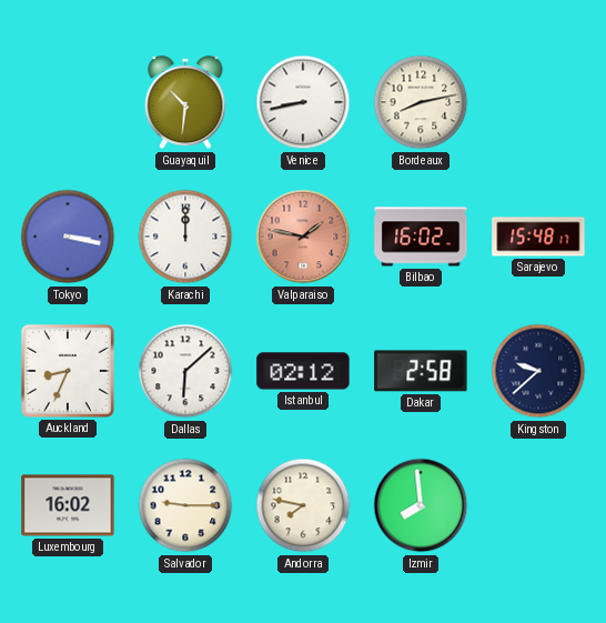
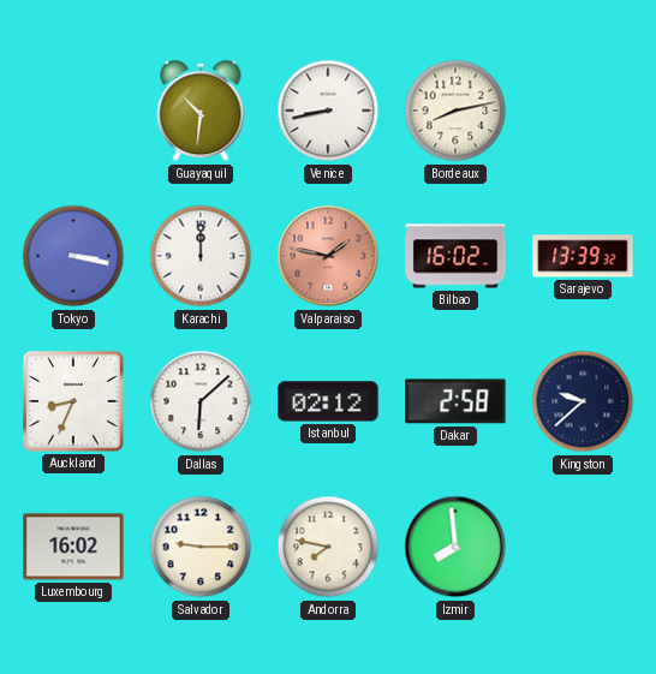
Sarajevo: 15:48 -> 13:39 (583, 256)
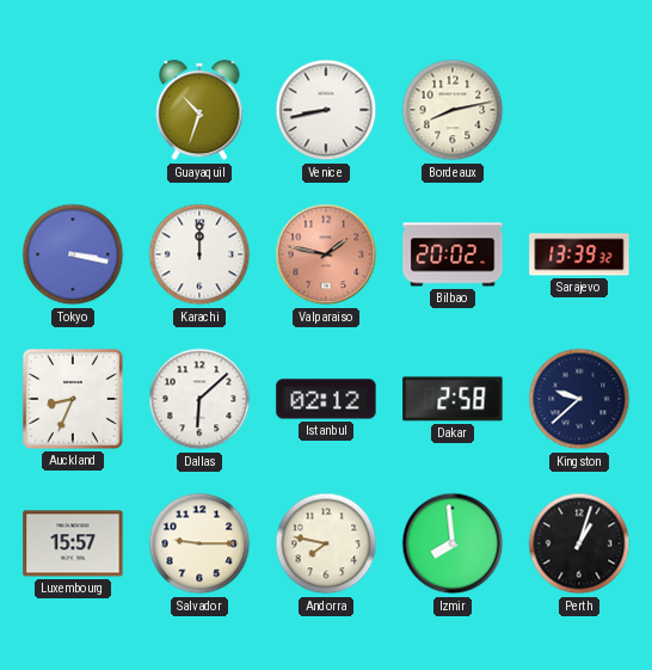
Guayaquil: 10:31 -> 10:33 (199, 110)
Bilbao: 16:02 -> 20:02 (453, 254)
Luxembourg: 16:02 -> 15:57 (73, 543)
Perth: none -> 1:03 (579, 543)
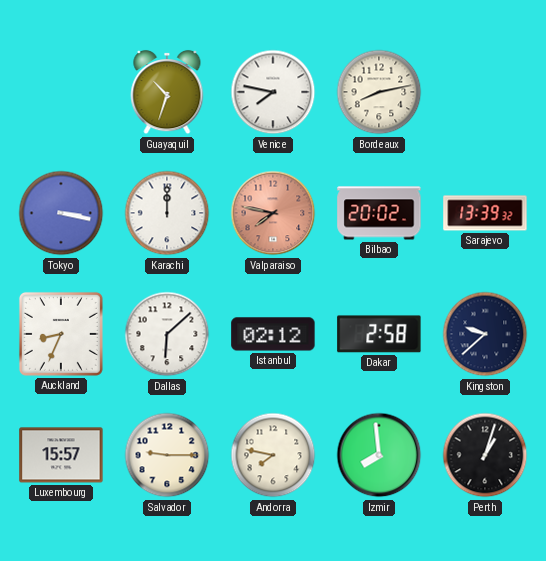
Venice: 8:43 -> 7:47 (273, 92)
Valparaiso: 1:47 -> 7:47 (273, 213)
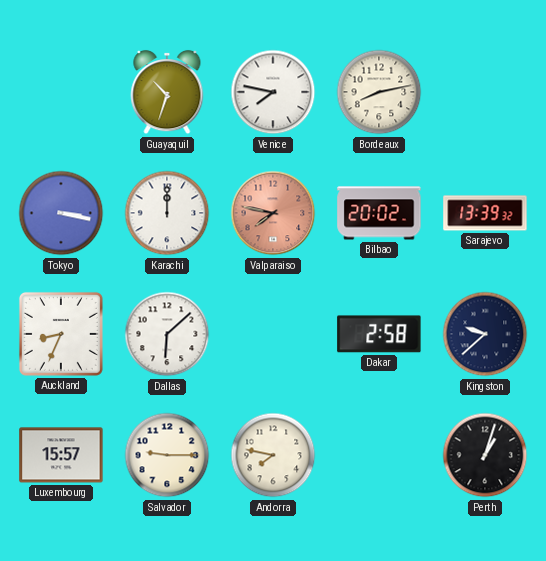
Istanbul: 02:12 -> none (273, 334)
Izmir: 7:59 -> none (379, 455)
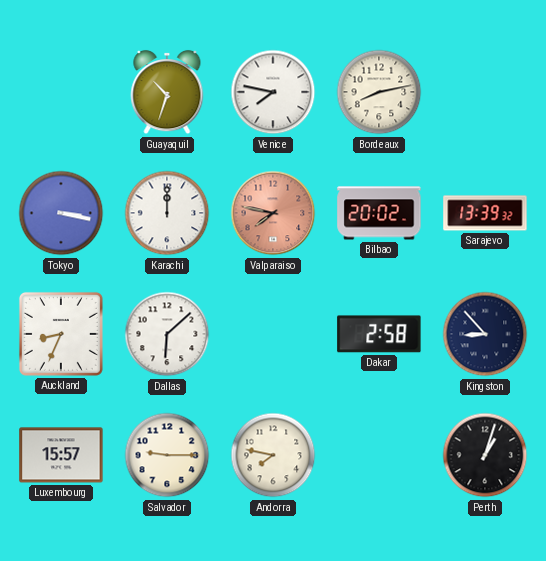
Kingston: 9:38 -> 8:53 (485, 334)
